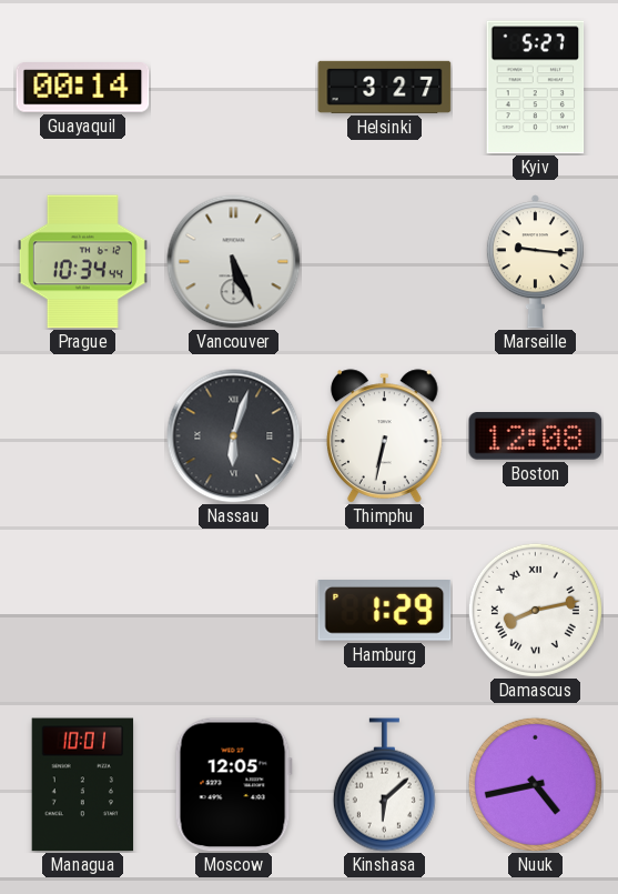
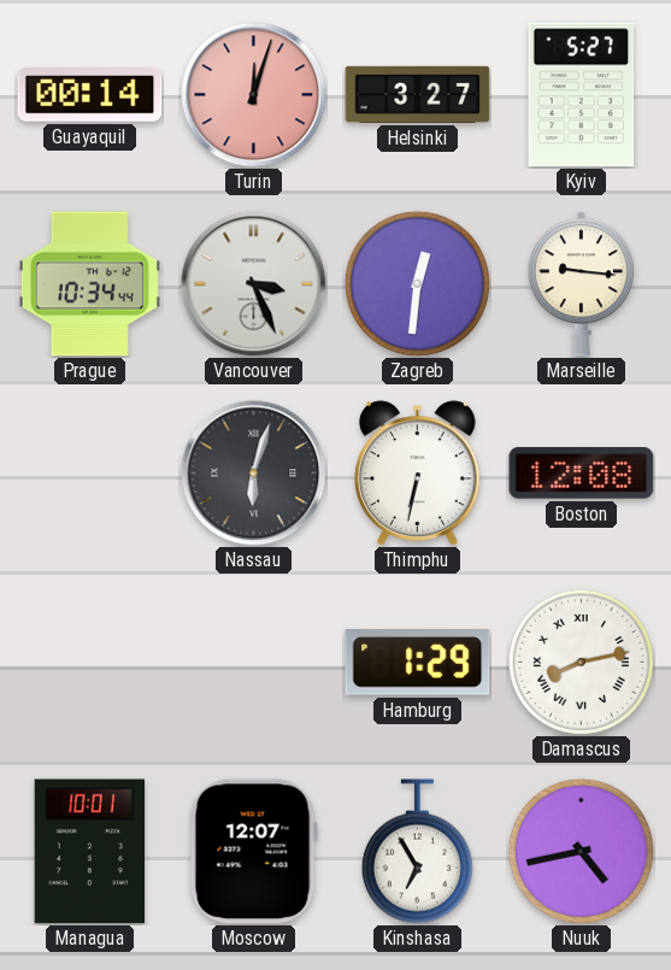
Turin: none -> 12:03 (254, 95)
Vancouver: 5:26 -> 3:26 (254, 284)
Zagreb: none -> 12:31 (417, 283)
Moscow: 12:05 -> 12:07 (253, 852)
Kinshasa: 6:08 -> 6:55 (417, 852)
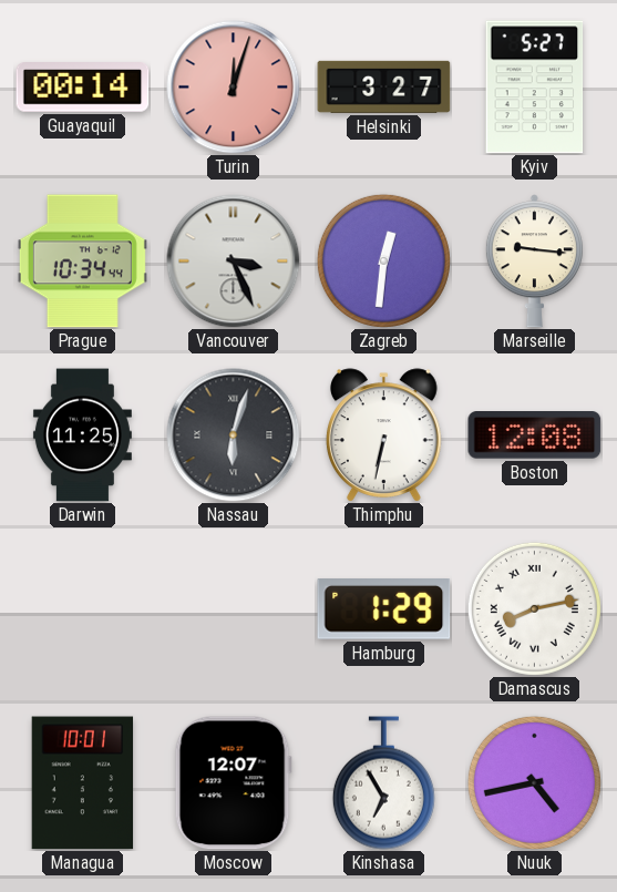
Darwin: none -> 11:25 (82, 435)
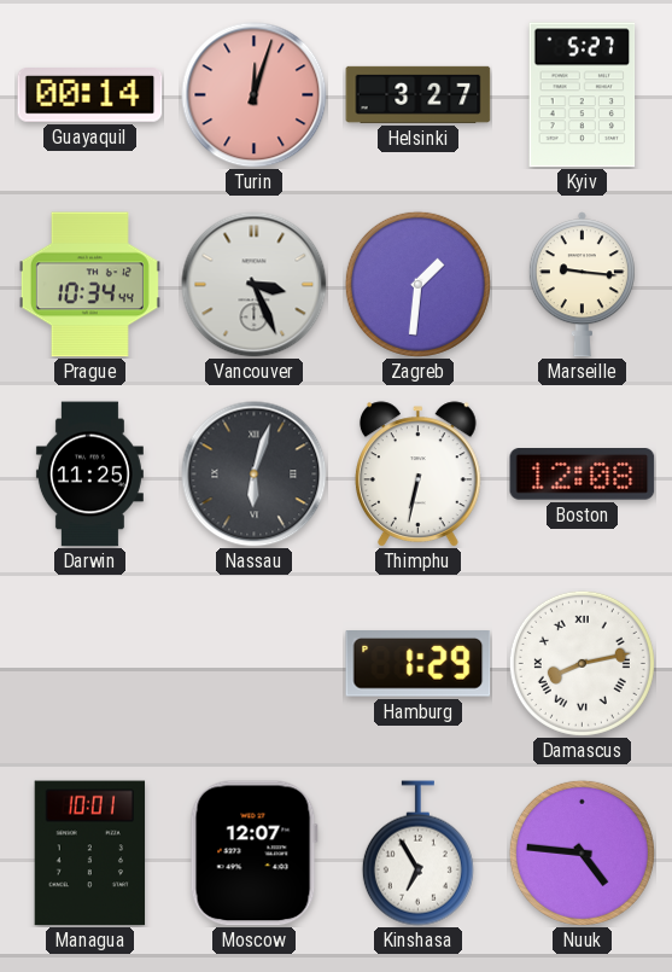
Zagreb: 12:31 -> 1:31 (417, 284)
Nuuk: 4:43 -> 4:46 (582, 852)
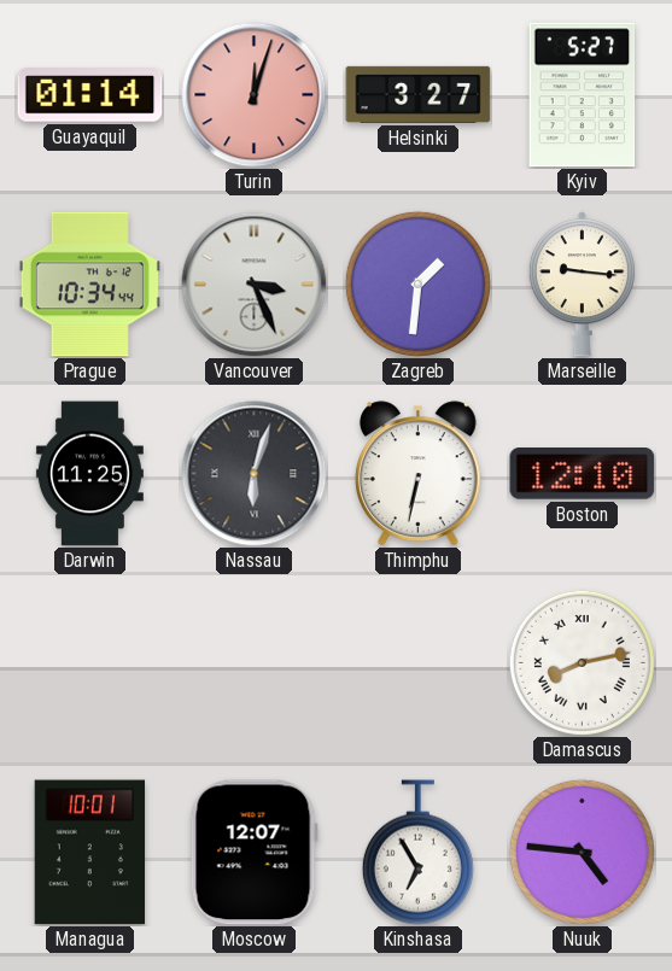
Guayaquil: 00:14 -> 01:14 (90, 95)
Boston: 12:08 -> 12:10 (583, 474)
Hamburg: 1:29 -> none (419, 664)
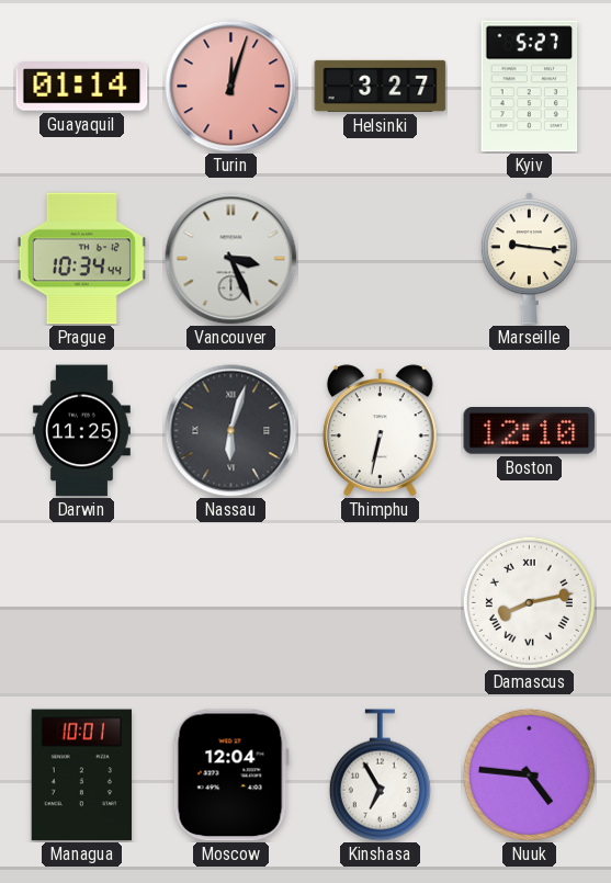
Zagreb: 1:31 -> none (417, 283)
Moscow: 12:07 -> 12:04 (230, 776)
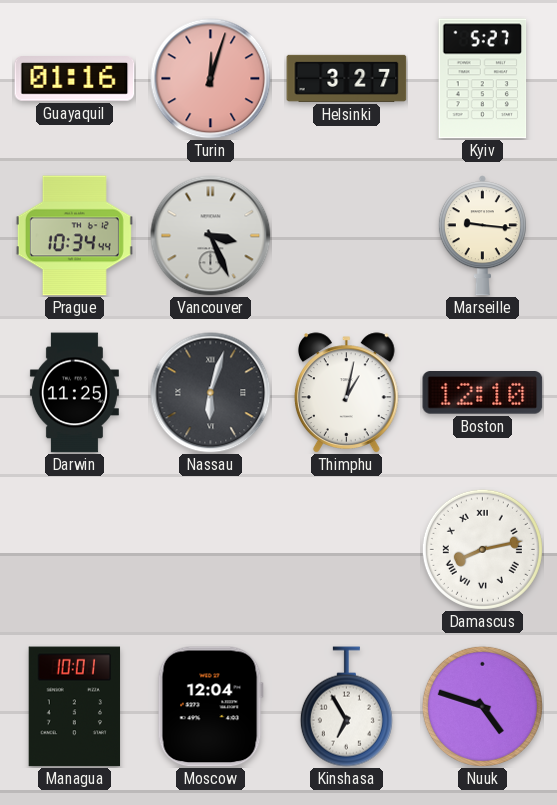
Guayaquil: 01:14 -> 01:16 (75, 79)
Thimphu: 6:32 -> 1:02 (346, 393)
Nuuk: 4:46 -> 4:48 (482, 706)
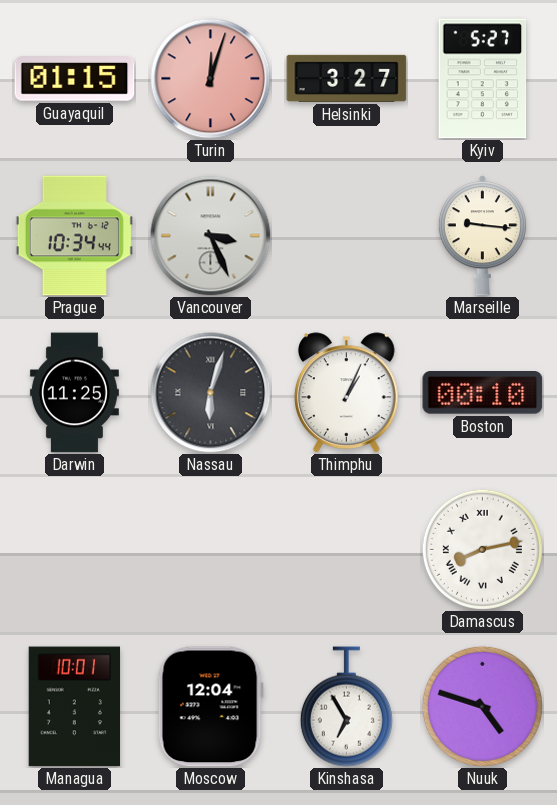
Guayaquil: 01:16 -> 01:15 (75, 79)
Thimphu: 1:02 -> 1:04 (346, 393)
Boston: 12:10 -> 00:10 (483, 393)
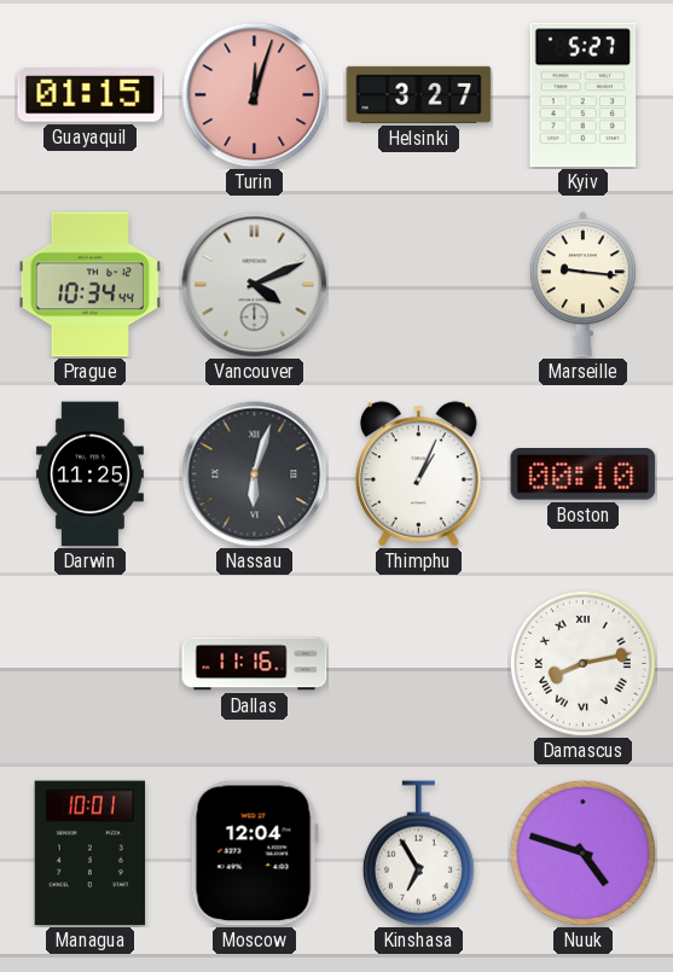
Vancouver: 3:26 -> 4:11 (255, 285)
Dallas: none -> 11:16 (255, 664)
